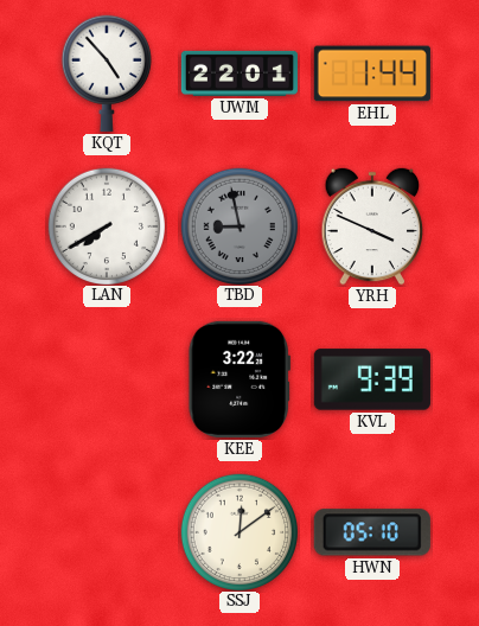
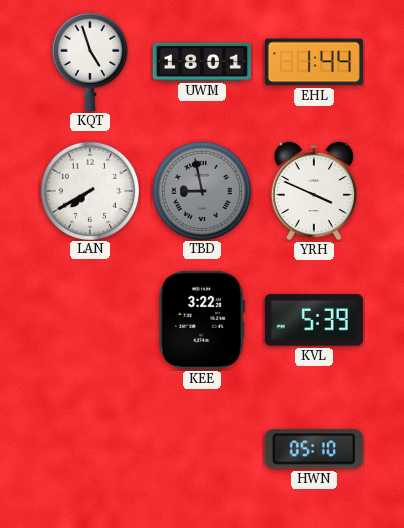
KQT: 4:53 -> 4:57 (90, 62)
UWM: 22:01 -> 18:01 (202, 62)
KVL: 9:39 -> 5:39 (314, 320)
SSJ: 12:09 -> none (238, 531)
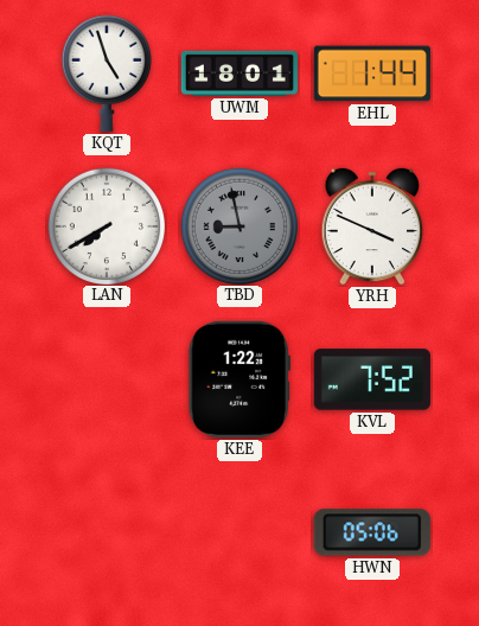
KEE: 3:22 -> 1:22 (238, 379)
KVL: 5:39 -> 7:52 (372, 379)
HWN: 05:10 -> 05:06 (372, 532)
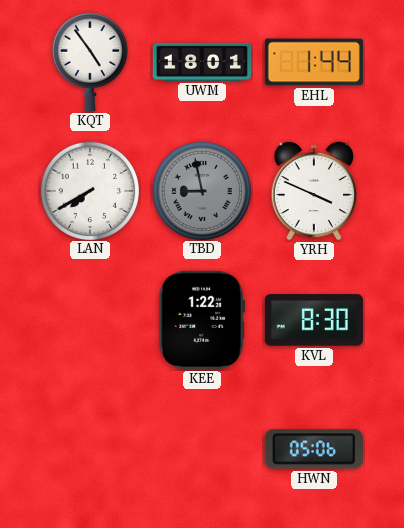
KQT: 4:57 -> 4:54 (90, 62)
KVL: 7:52 -> 8:30 (314, 320)
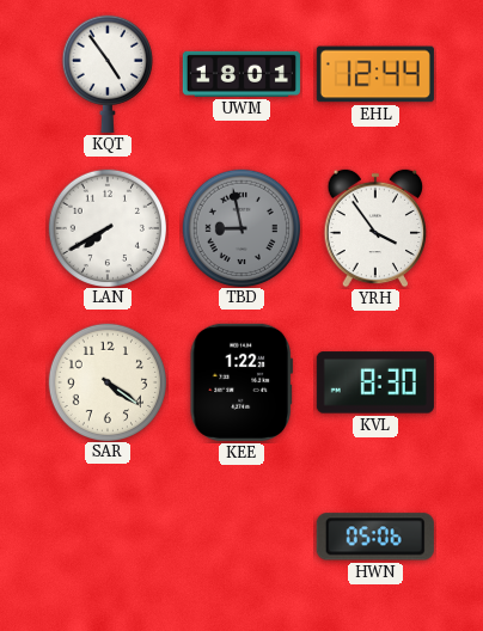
EHL: 1:44 -> 12:44 (375, 74)
YRH: 3:49 -> 3:54 (375, 228)
SAR: none -> 4:21 (106, 381)
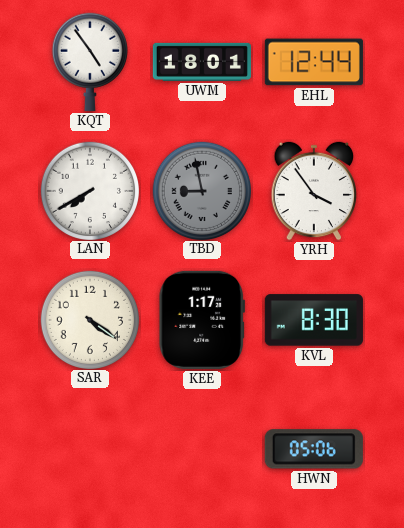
KEE: 1:22 -> 1:17 (201, 320)
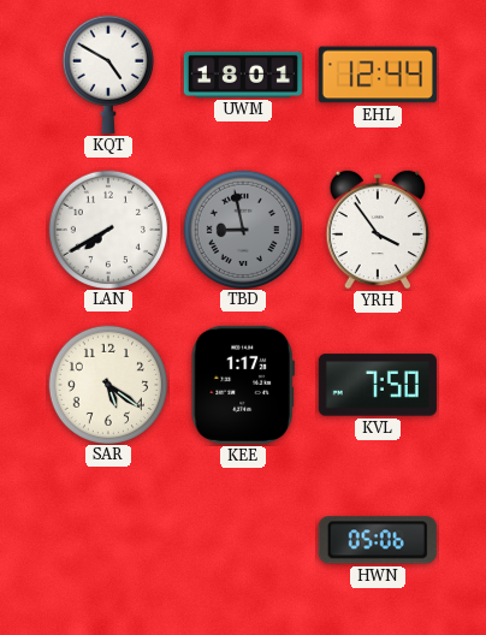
KQT: 4:54 -> 4:50 (108, 75)
SAR: 4:21 -> 5:21 (107, 384)
KVL: 8:30 -> 7:50 (378, 385)
